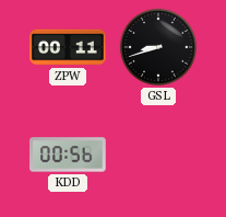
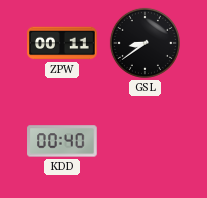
GSL: 8:42 -> 8:39 (145, 43)
KDD: 00:56 -> 00:40 (62, 141)
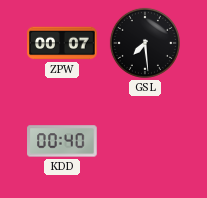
ZPW: 00:11 -> 00:07 (62, 43)
GSL: 8:39 -> 7:29 (145, 43)
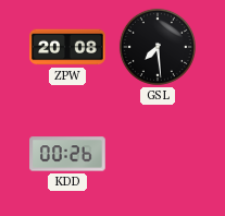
ZPW: 00:07 -> 20:08 (67, 47)
KDD: 00:40 -> 00:26 (67, 154)
